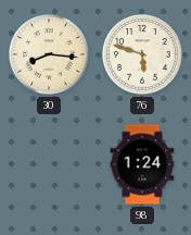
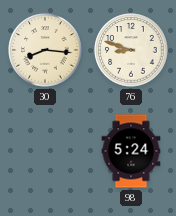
76: 5:48 -> 8:48 (131, 50)
98: 1:24 -> 5:24 (131, 151)
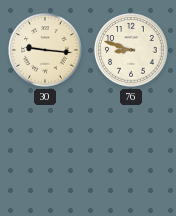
30: 8:16 -> 9:16 (45, 50)
98: 5:24 -> none (131, 151)
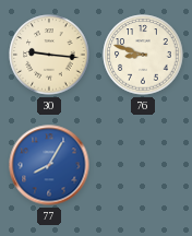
77: none -> 8:05 (49, 165)
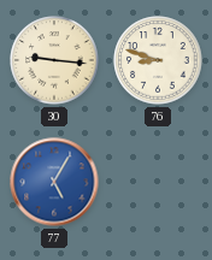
77: 8:05 -> 5:05 (54, 182)
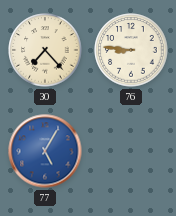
30: 9:16 -> 7:23 (45, 50)
76: 8:48 -> 8:46 (131, 50)
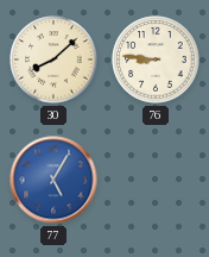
30: 7:23 -> 8:08 (53, 59)
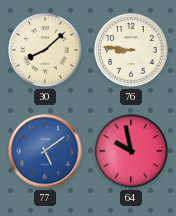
77: 5:05 -> 5:09 (45, 151)
64: none -> 9:58 (131, 151)
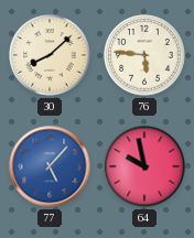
76: 8:46 -> 5:46 (144, 55)
77: 5:09 -> 5:07 (50, 166)
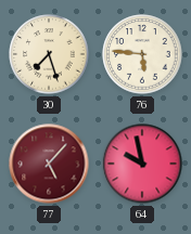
30: 8:08 -> 7:27 (49, 54)
77 dial: blue -> burgundy (49, 164)
